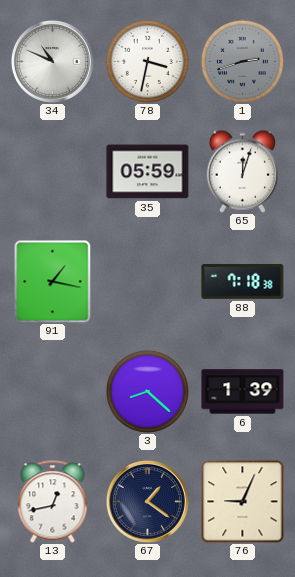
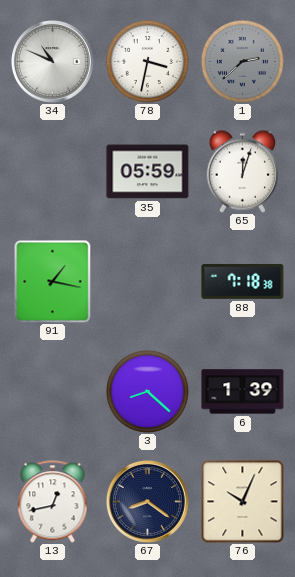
1: 2:42 -> 2:38 (242, 61)
67: 1:21 -> 8:21 (147, 501)
76: 9:04 -> 10:04 (243, 502)
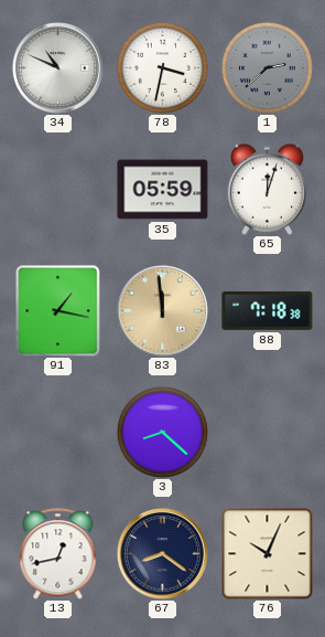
83: none -> 11:59 (162, 310)
6: 1:39 -> none (243, 392)
